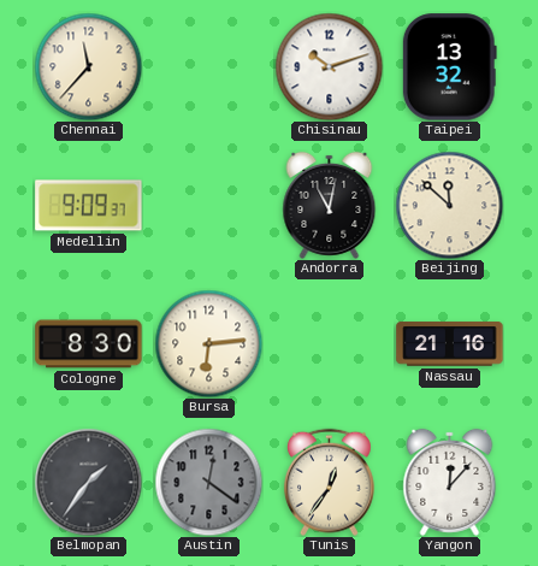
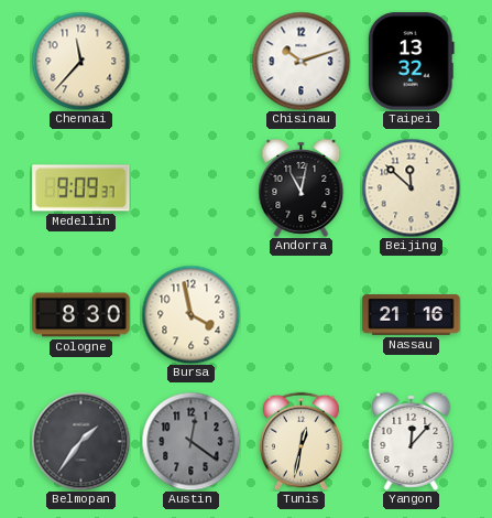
Bursa: 6:14 -> 3:58 (190, 314)
Tunis: 12:36 -> 12:32 (300, 441)
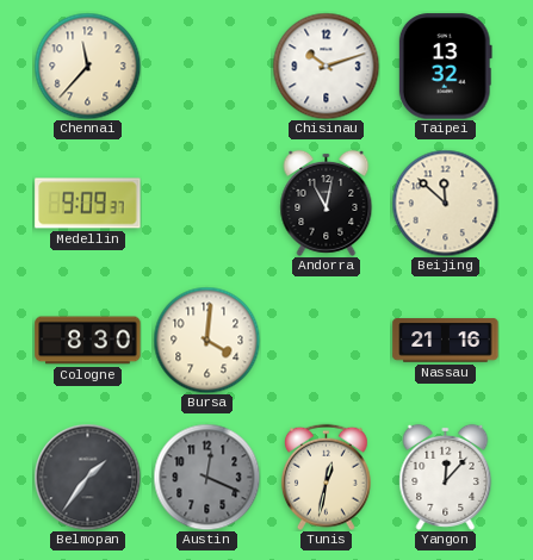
Bursa: 3:58 -> 4:01 (206, 340)
Austin: 12:21 -> 12:19 (206, 477)
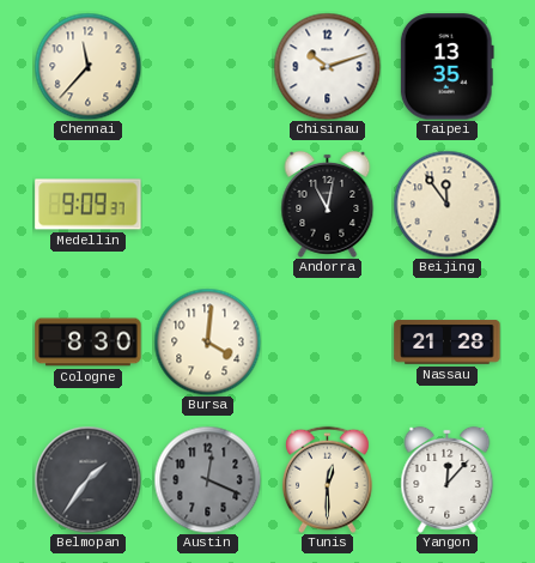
Taipei: 13:32 -> 13:35 (446, 67)
Beijing: 11:52 -> 11:54 (446, 204)
Nassau: 21:16 -> 21:28 (448, 343)
Tunis: 12:32 -> 12:30 (327, 479)
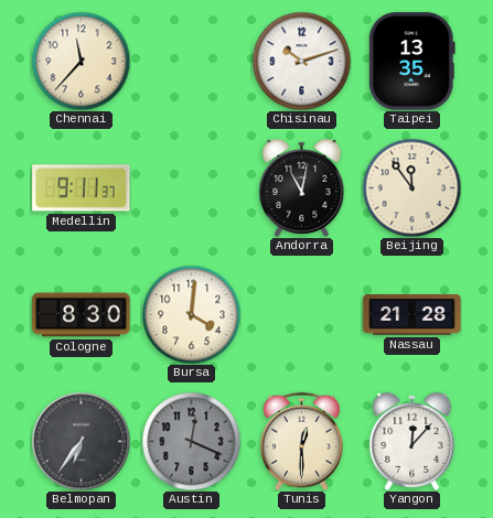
Medellin: 9:09 -> 9:11 (82, 188)
Belmopan: 1:36 -> 6:36 (81, 441)
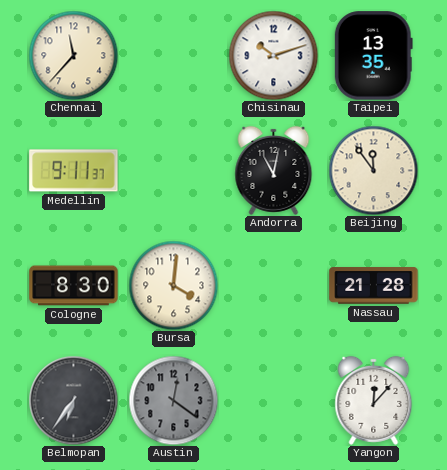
Austin: 12:19 -> 12:21 (173, 400)
Tunis: 12:30 -> none (301, 441)
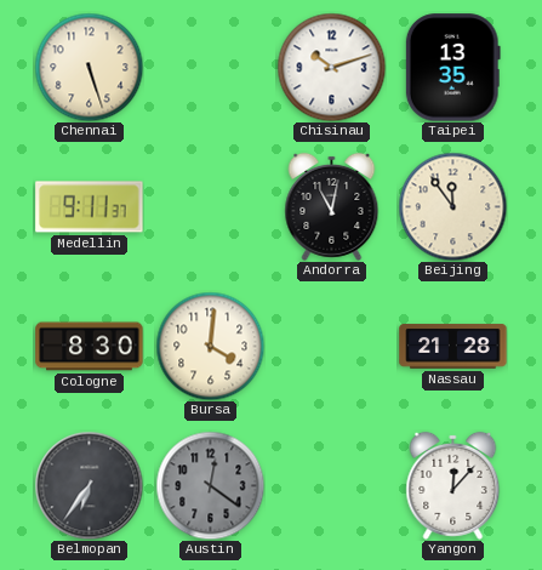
Chennai: 11:37 -> 5:27 (89, 67)
